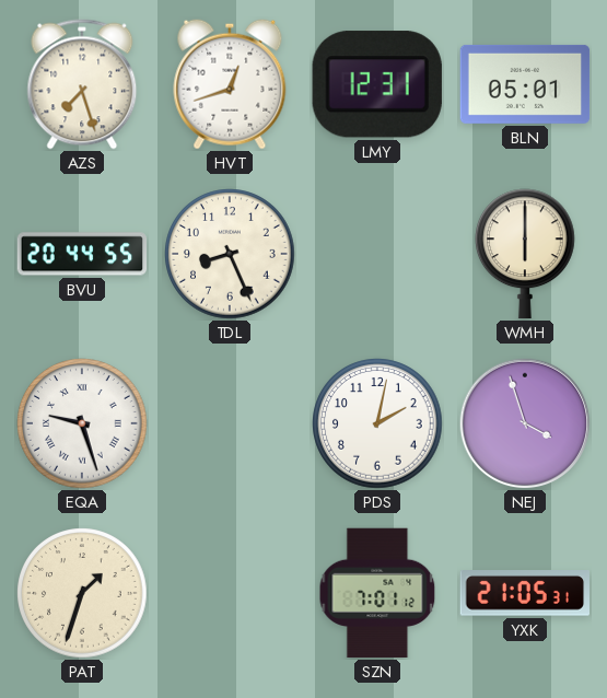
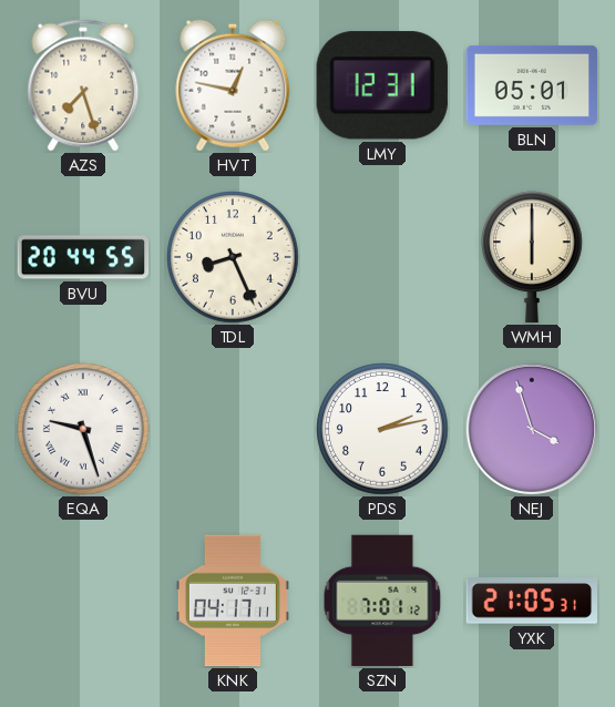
HVT: 12:42 -> 12:47 (233, 85)
PDS: 2:02 -> 2:13 (382, 429)
PAT: 1:33 -> none (82, 593)
KNK: none -> 04:17 (233, 601)
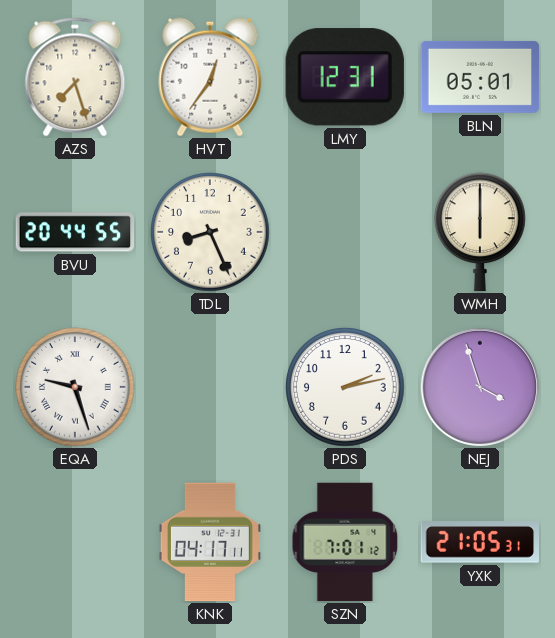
HVT: 12:47 -> 12:36 (210, 77)
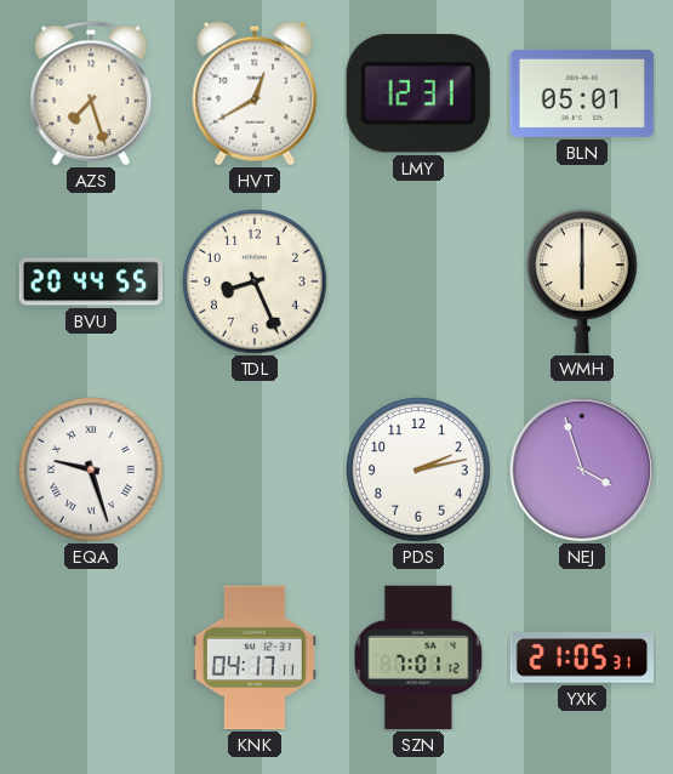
HVT: 12:36 -> 12:40 (255, 93)
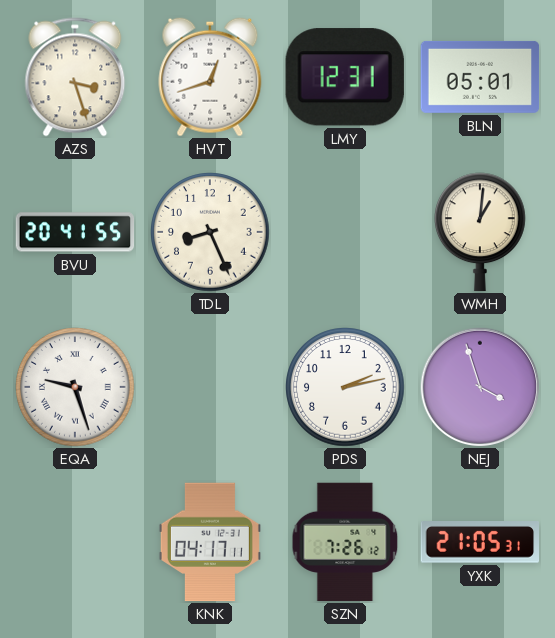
AZS: 7:27 -> 3:27 (75, 77)
HVT: 12:40 -> 12:42 (210, 77)
BVU: 20:44 -> 20:41 (75, 232)
WMH: 6:00 -> 1:01 (481, 232)
SZN: 7:01 -> 7:26 (345, 542)
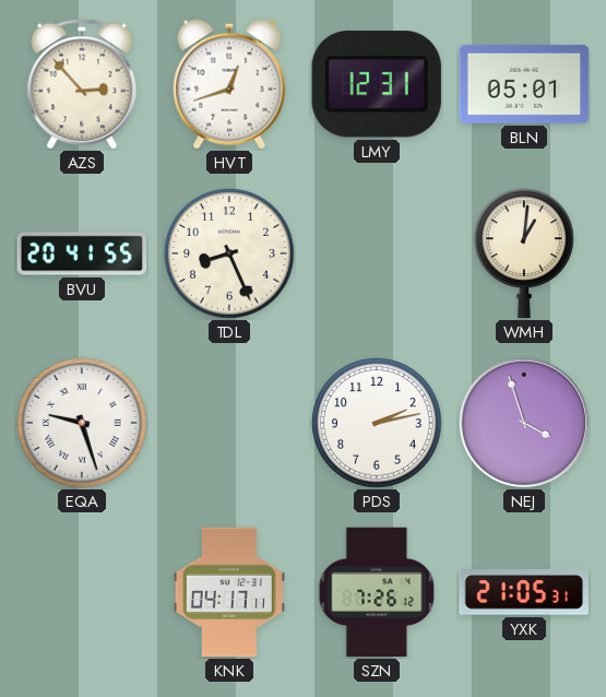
AZS: 3:27 -> 2:53 (82, 84)
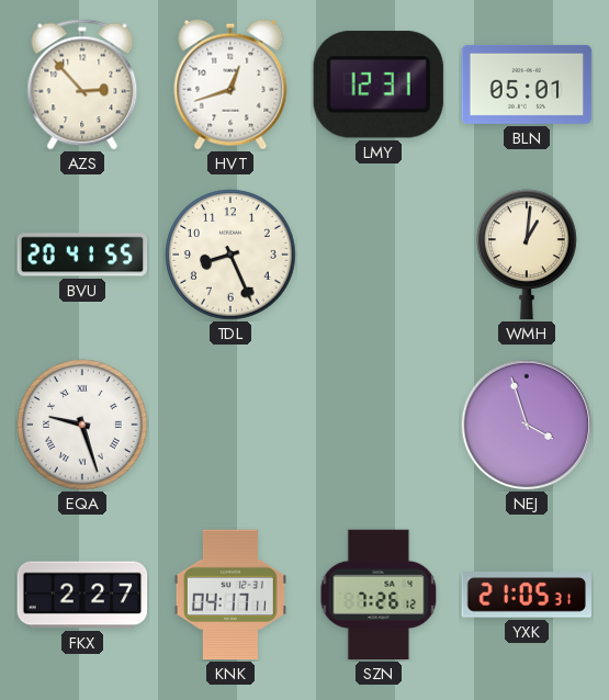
PDS: 2:13 -> none (377, 423)
FKX: none -> 2:27 (82, 595)
